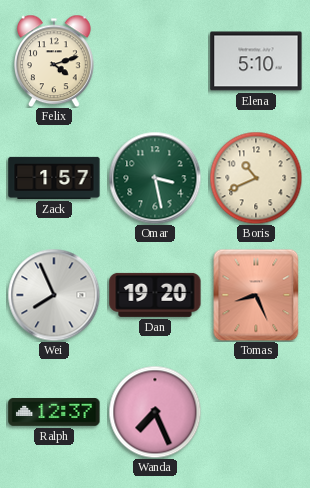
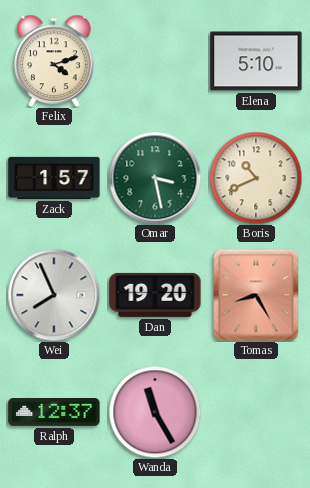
Tomas: 8:26 -> 8:25 (256, 295)
Wanda: 7:26 -> 11:25 (155, 412)
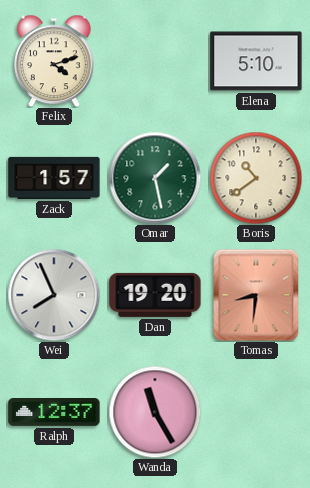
Omar: 3:28 -> 1:28 (155, 178)
Boris: 10:41 -> 10:39 (256, 178)
Tomas: 8:25 -> 8:31 (256, 295)
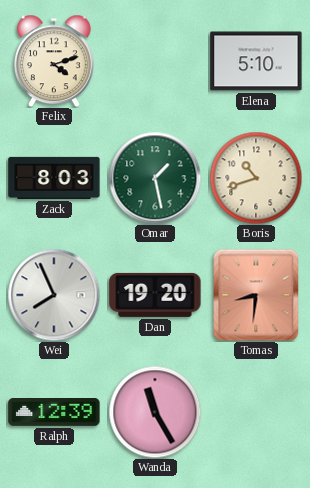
Zack: 1:57 -> 8:03 (54, 178)
Boris: 10:39 -> 10:42 (256, 178)
Ralph: 12:37 -> 12:39 (54, 413)
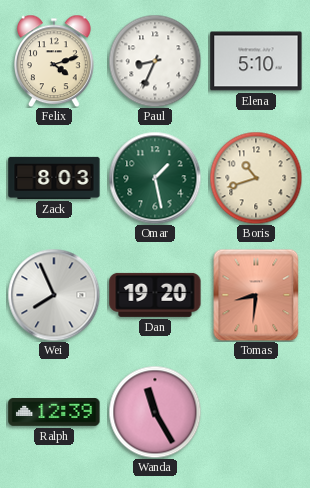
Paul: none -> 8:34 (155, 61)
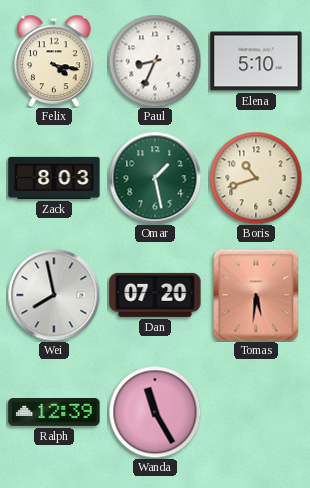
Felix: 4:12 -> 4:17 (55, 61)
Wei: 7:56 -> 7:58 (54, 295)
Dan: 19:20 -> 07:20 (155, 295)
Tomas: 8:31 -> 5:31 (256, 295)
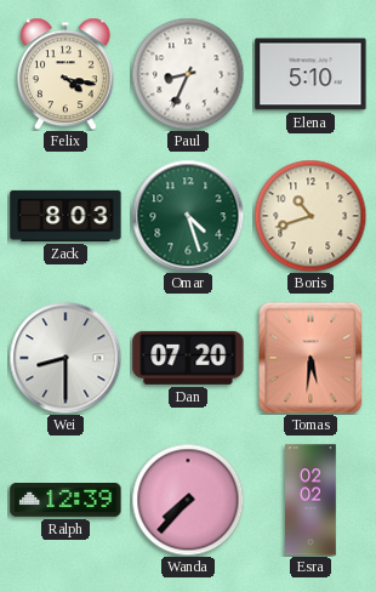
Omar: 1:28 -> 4:27 (188, 216)
Wei: 7:58 -> 8:30 (65, 358)
Wanda: 11:25 -> 7:37 (188, 500)
Esra: none -> 02:02 (311, 500)
